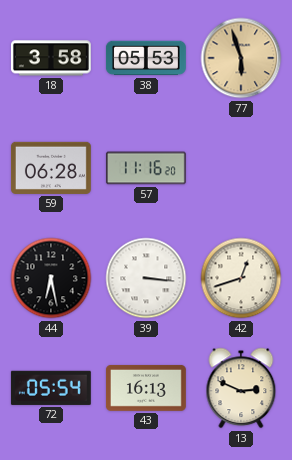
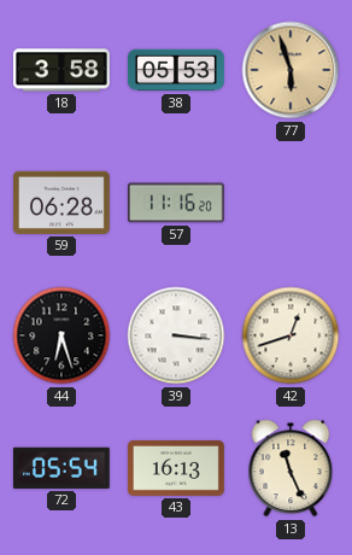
44: 6:28 -> 6:27 (61, 335)
13: 2:49 -> 11:26 (291, 468)
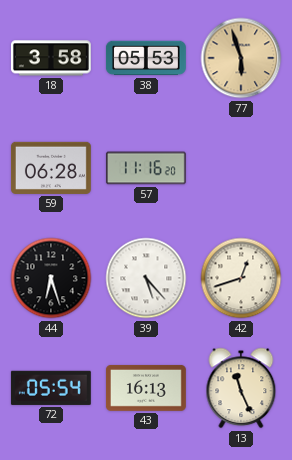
39: 3:16 -> 5:23 (146, 278)
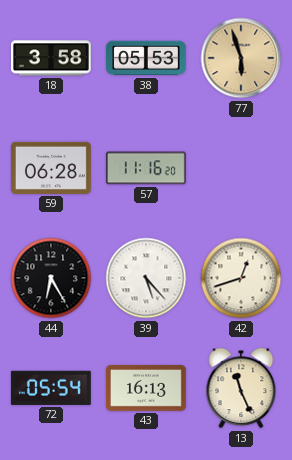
44: 6:27 -> 6:25 (51, 278)
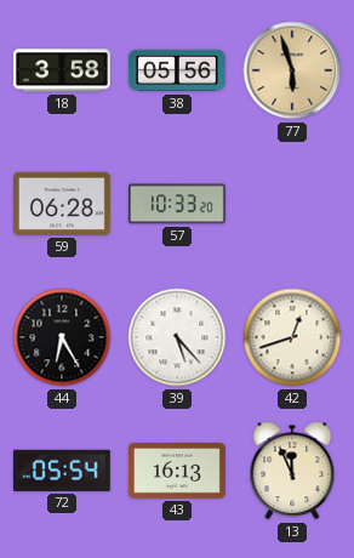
38: 05:53 -> 05:56 (177, 70)
57: 11:16 -> 10:33 (177, 204)
13: 11:26 -> 11:56 (292, 471)
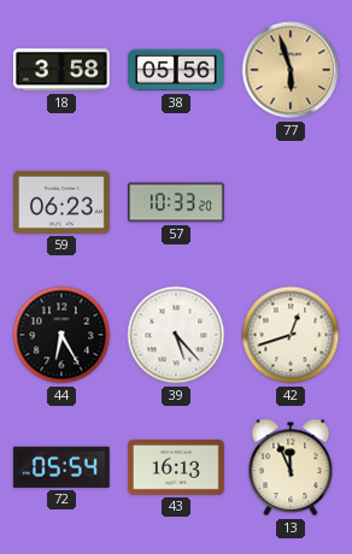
59: 06:28 -> 06:23 (61, 202)
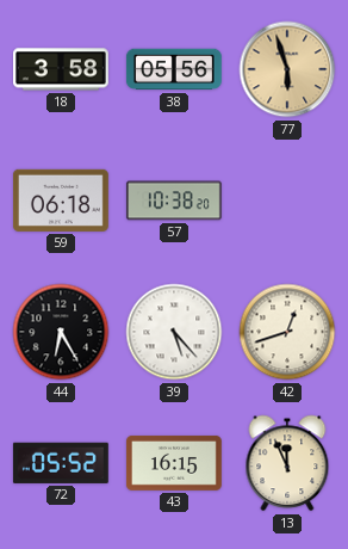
59: 06:23 -> 06:18 (61, 201)
57: 10:33 -> 10:38 (174, 201)
72: 05:54 -> 05:52 (61, 463)
43: 16:13 -> 16:15 (174, 463)
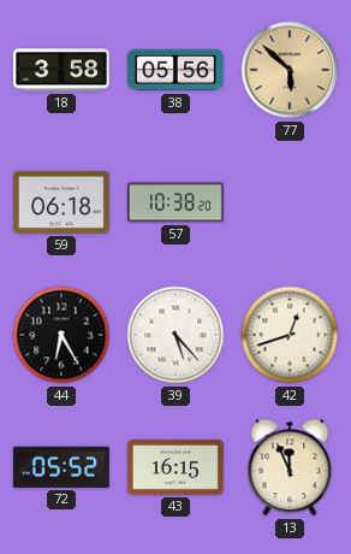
77: 5:57 -> 5:52 (290, 70)
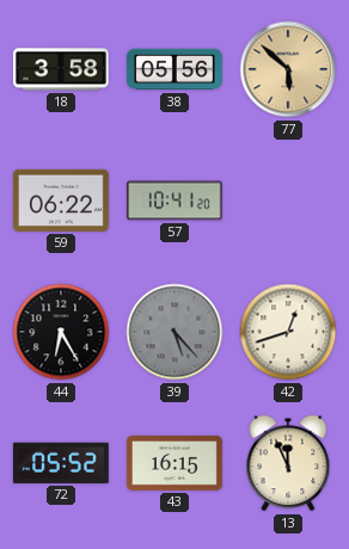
59: 06:18 -> 06:22 (61, 201)
57: 10:38 -> 10:41 (174, 201)
39 dial: white -> grey (174, 332)
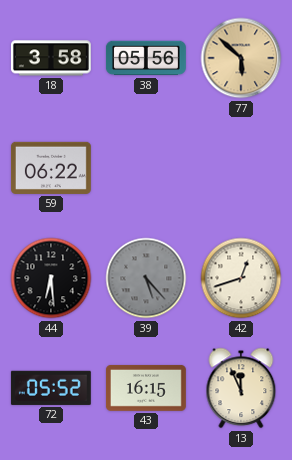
57: 10:41 -> none (174, 201)
44: 6:25 -> 6:29 (51, 278)
